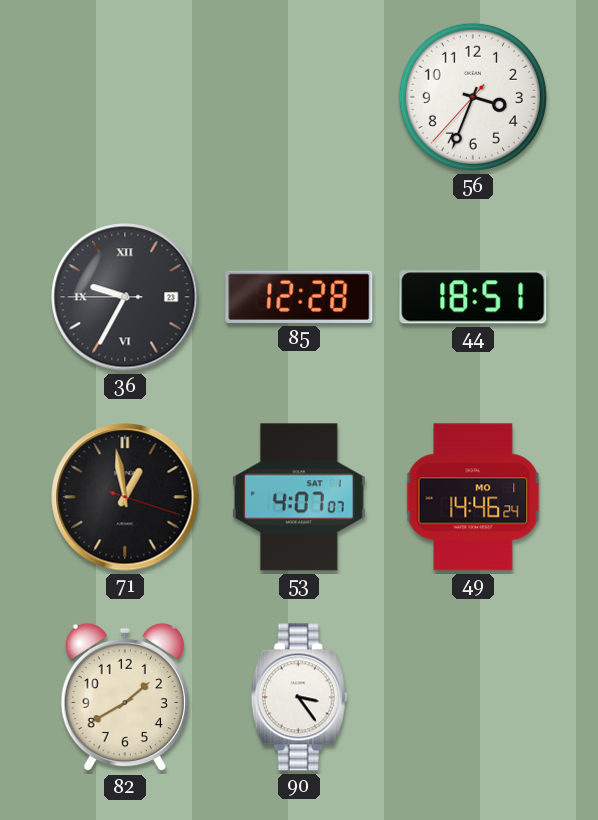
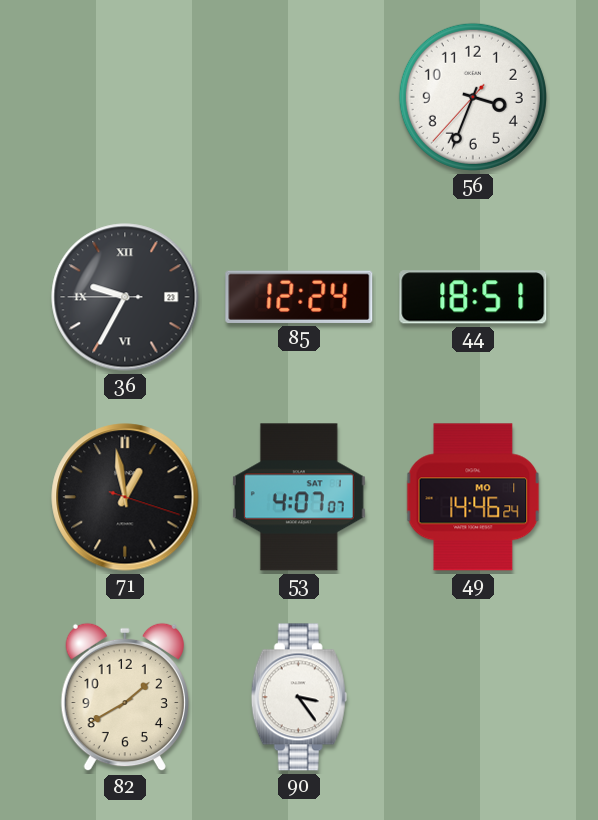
85: 12:28 -> 12:24 (299, 297)
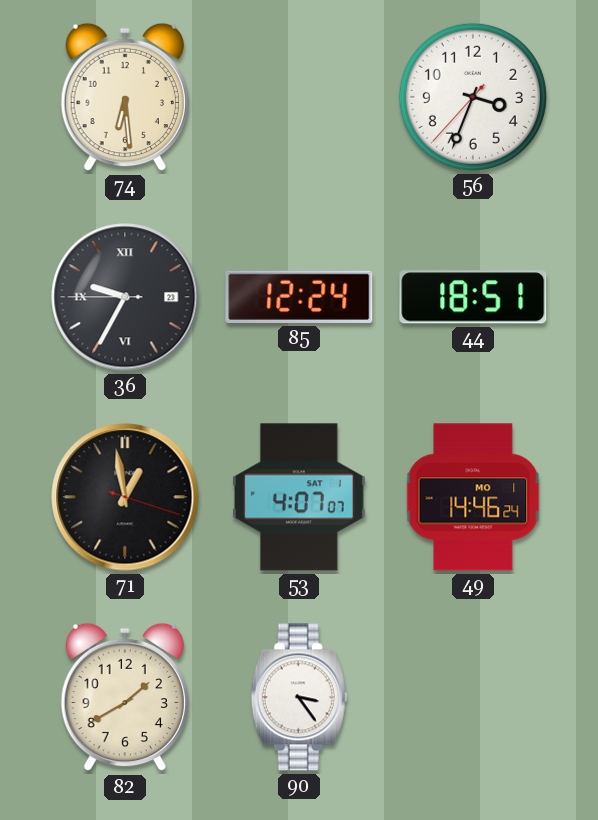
74: none -> 6:29 (125, 97)
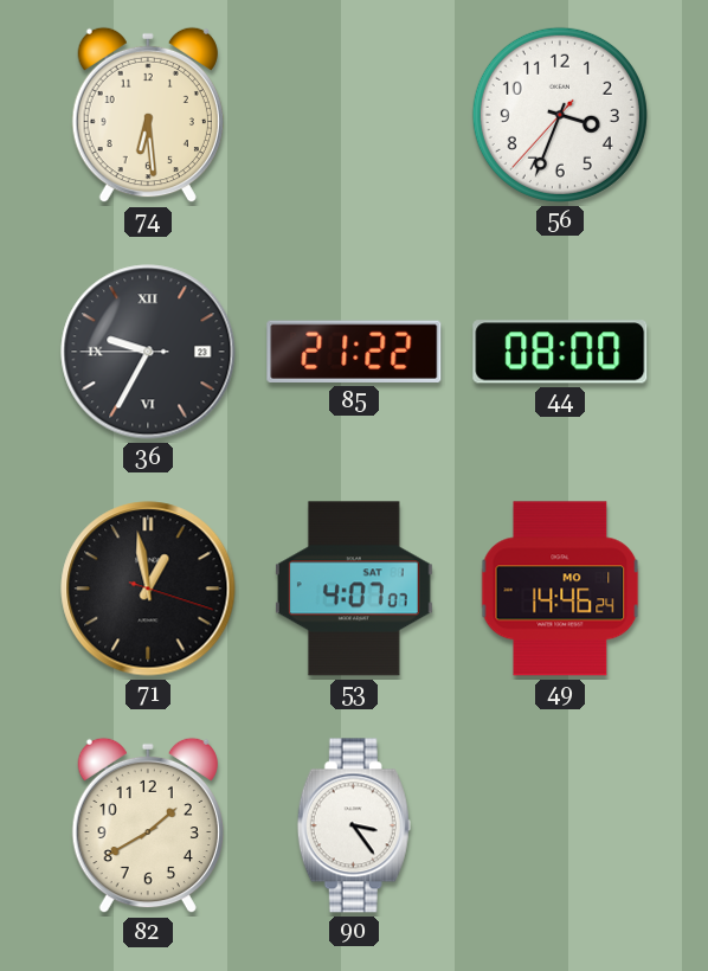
85: 12:24 -> 21:22 (354, 352)
44: 18:51 -> 08:00 (560, 352)
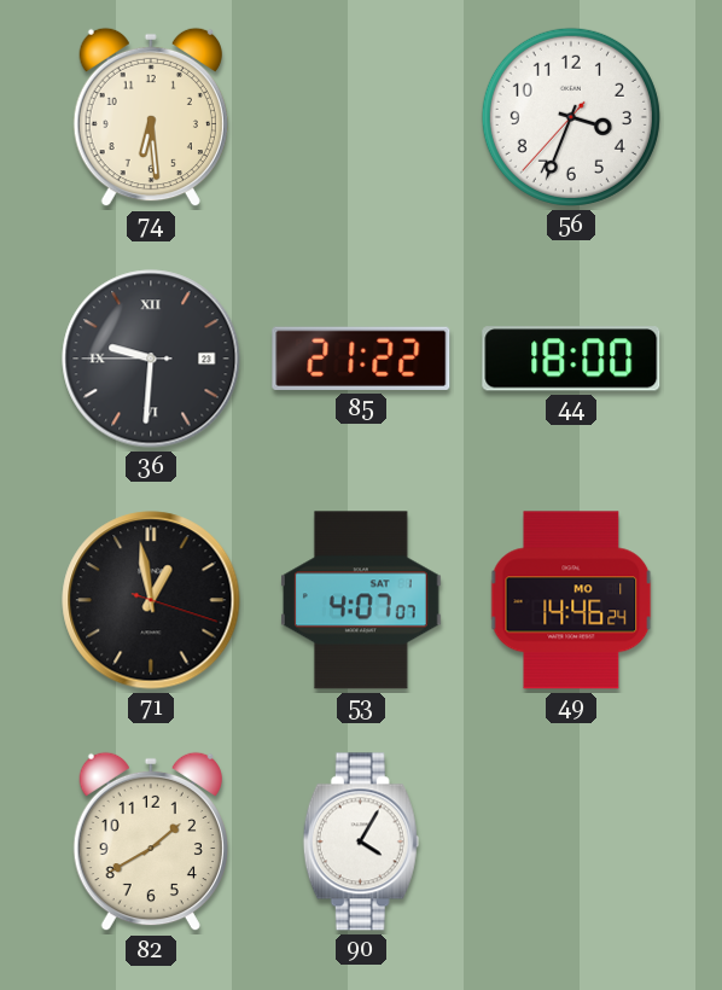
36: 9:34 -> 9:30 (151, 359)
44: 08:00 -> 18:00 (571, 359)
90: 3:24 -> 4:05 (361, 841)
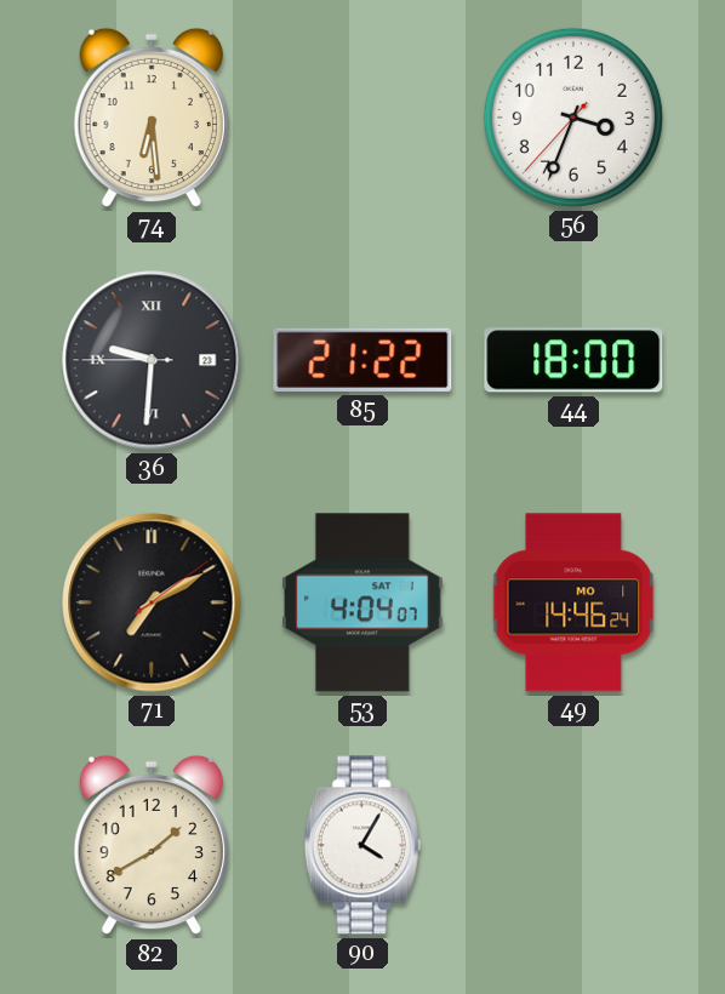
71: 12:58 -> 7:10 (152, 602)
53: 4:07 -> 4:04 (362, 602)
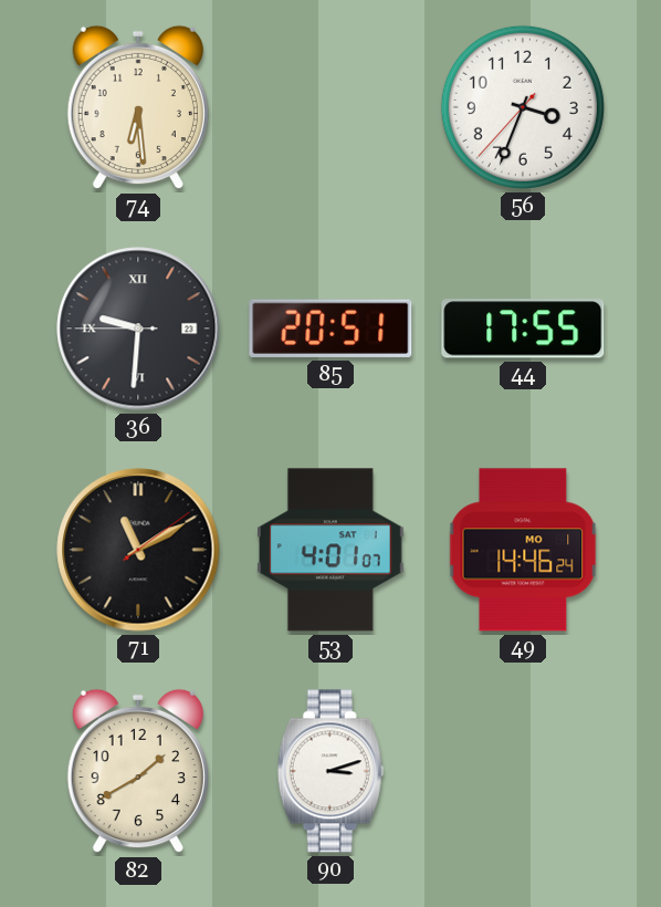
85: 21:22 -> 20:51 (330, 329)
44: 18:00 -> 17:55 (523, 329)
71: 7:10 -> 11:10 (138, 550)
53: 4:04 -> 4:01 (330, 550)
90: 4:05 -> 3:12 (330, 771)
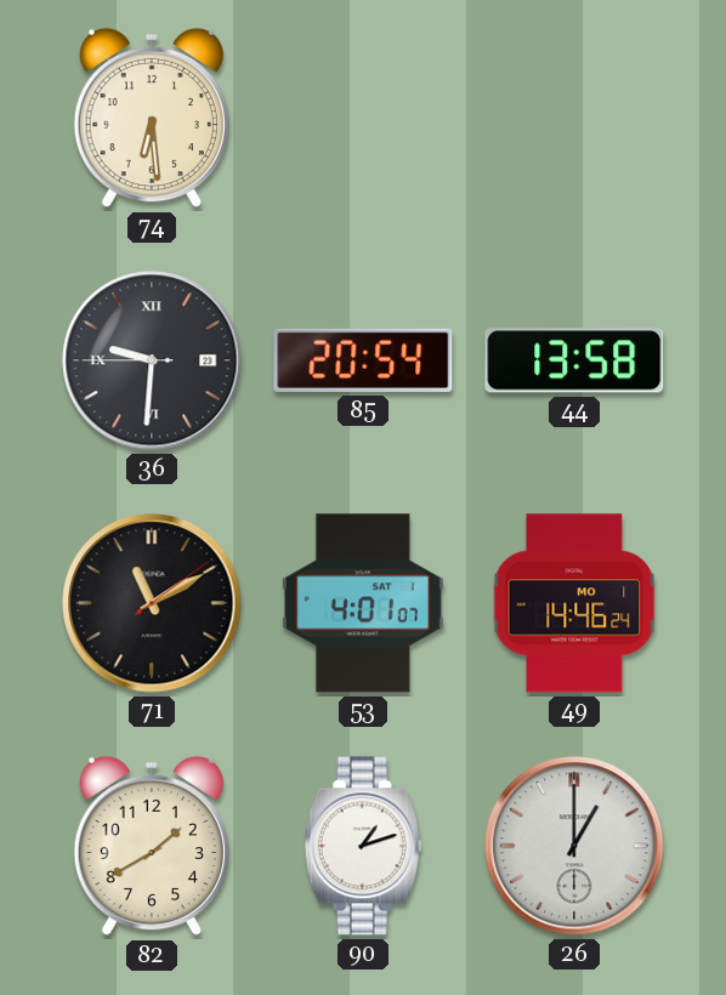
56: 3:33 -> none (523, 107)
85: 20:51 -> 20:54 (363, 360)
44: 17:55 -> 13:58 (574, 360)
90: 3:12 -> 1:12 (363, 846)
26: none -> 1:00 (574, 846)
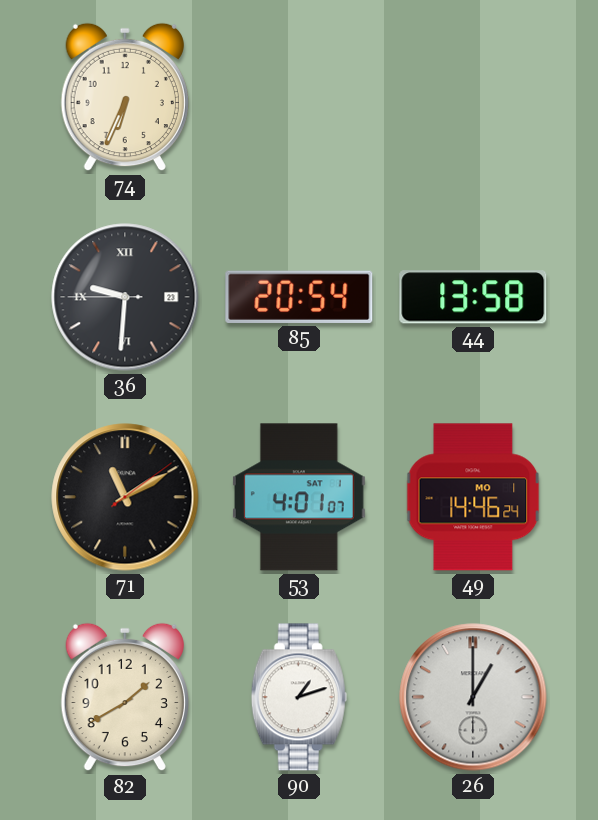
74: 6:29 -> 6:34 (125, 97)
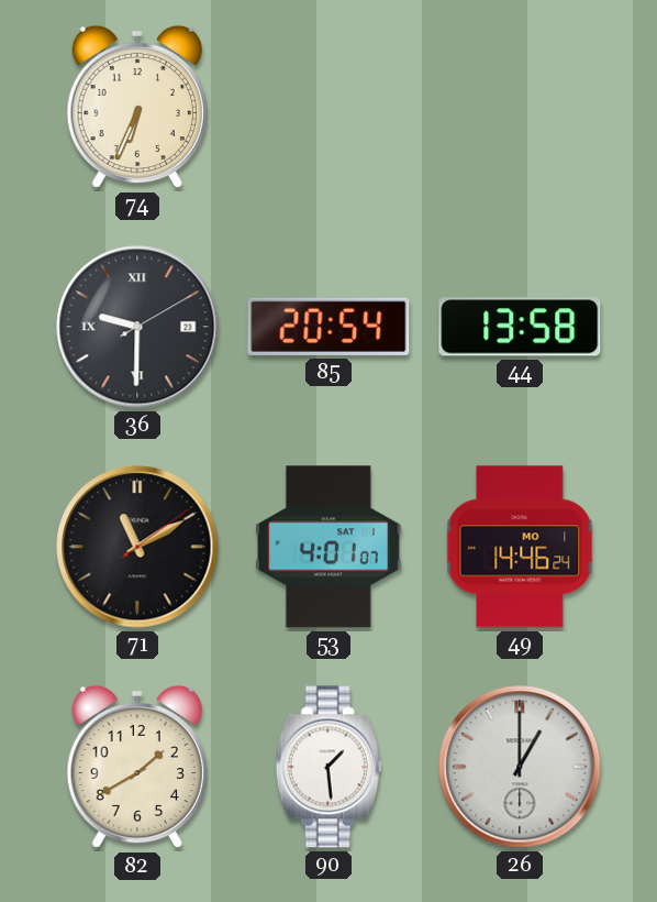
36: 9:30:45 -> 9:30:10 (137, 327)
90: 1:12 -> 1:29 (328, 767)
